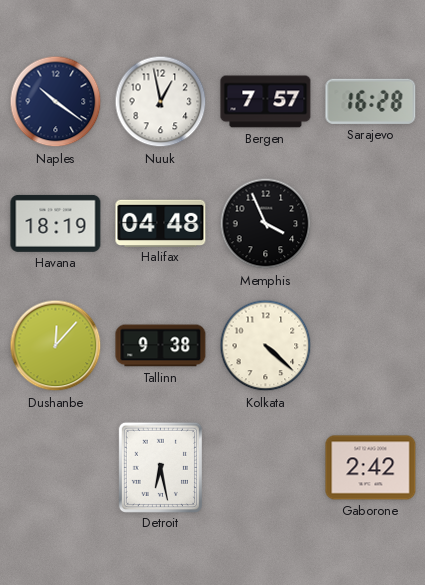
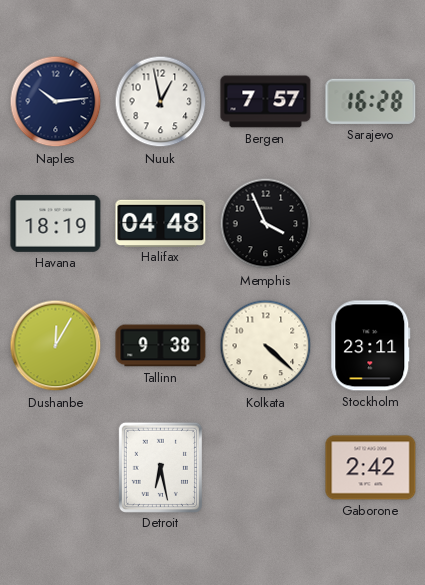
Naples: 10:21 -> 10:14 (56, 102)
Dushanbe: 12:07 -> 12:05 (56, 346)
Stockholm: none -> 23:11 (371, 346)
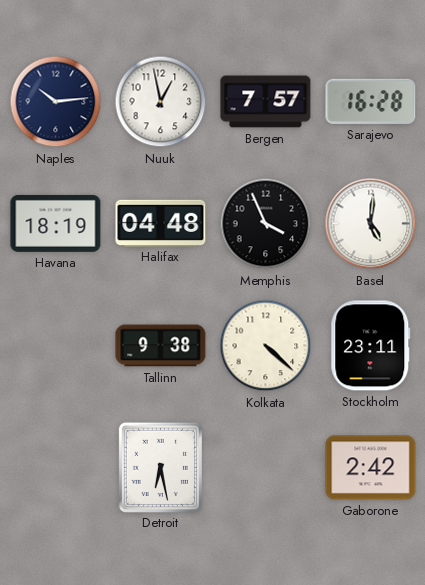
Basel: none -> 5:01 (371, 224)
Dushanbe: 12:05 -> none (56, 346)
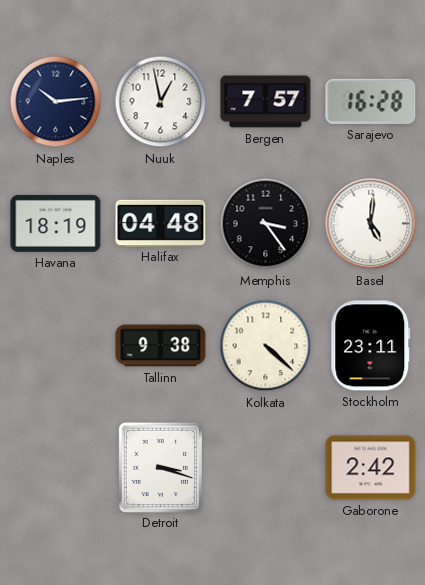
Memphis: 3:56 -> 3:24 (266, 224)
Detroit: 6:28 -> 3:18 (160, 467)
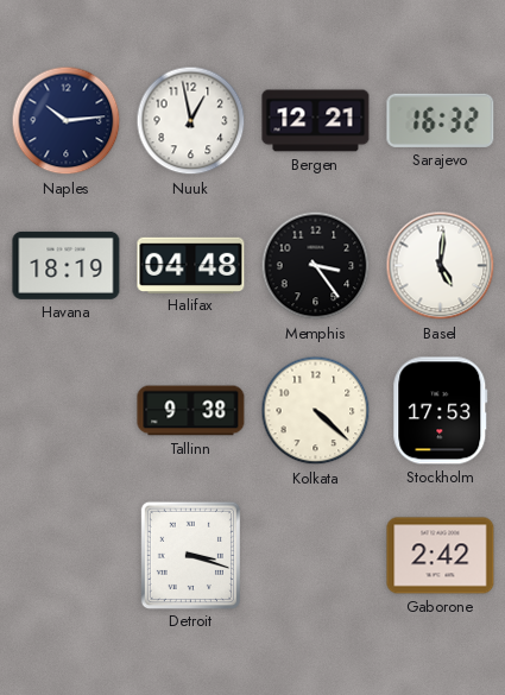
Bergen: 7:57 -> 12:21 (316, 121)
Sarajevo: 16:28 -> 16:32 (441, 120)
Stockholm: 23:11 -> 17:53 (441, 411)
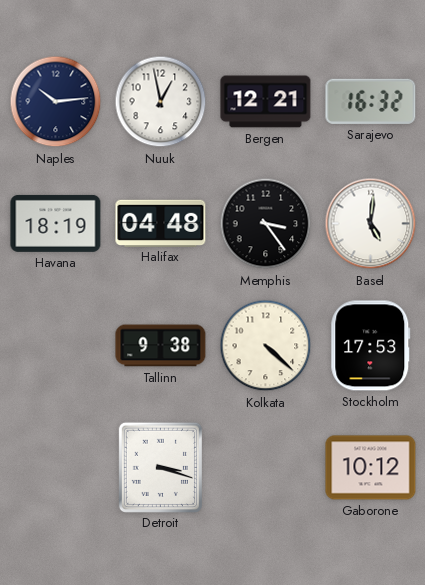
Gaborone: 2:42 -> 10:12 (371, 468)
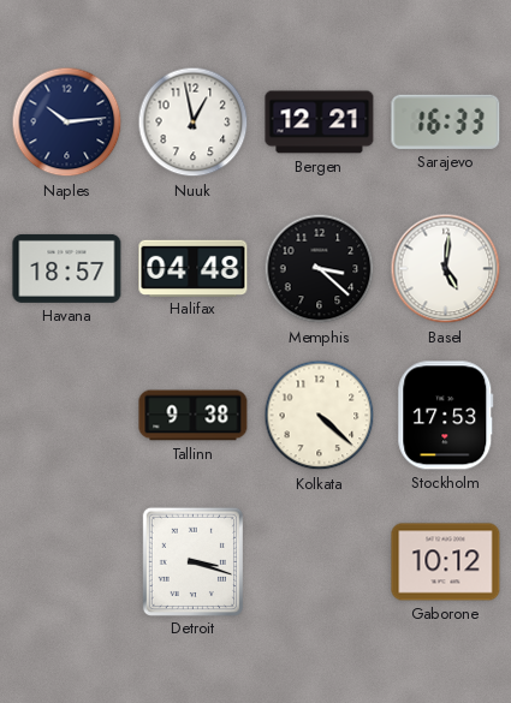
Sarajevo: 16:32 -> 16:33 (446, 121)
Havana: 18:19 -> 18:57 (67, 268)
Memphis: 3:24 -> 3:22 (320, 269)
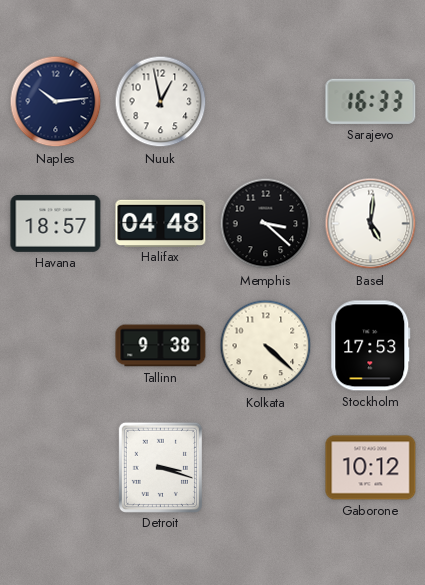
Bergen: 12:21 -> none (320, 123)
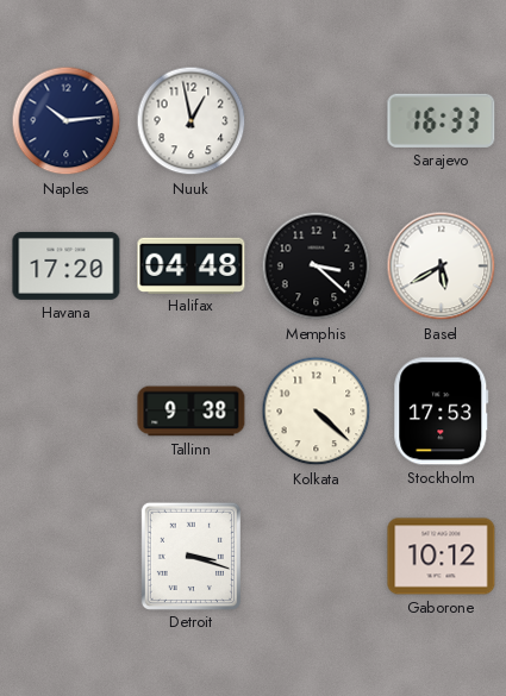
Havana: 18:57 -> 17:20 (67, 265)
Basel: 5:01 -> 5:40 (442, 267)
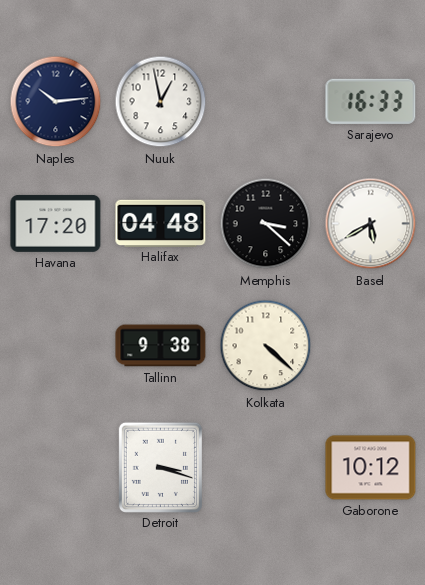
Stockholm: 17:53 -> none (442, 412)
